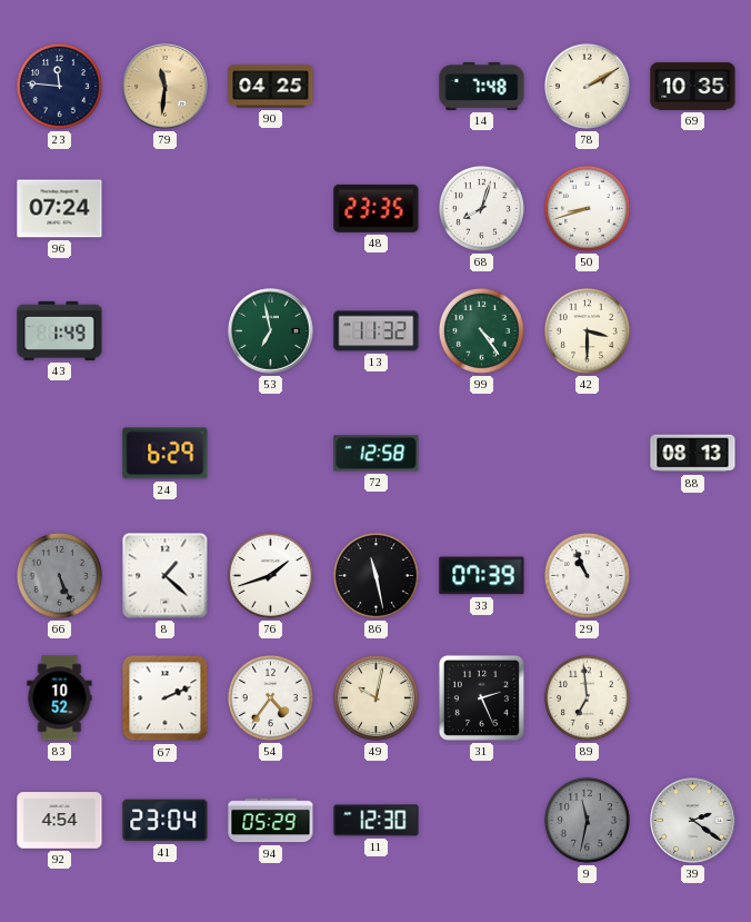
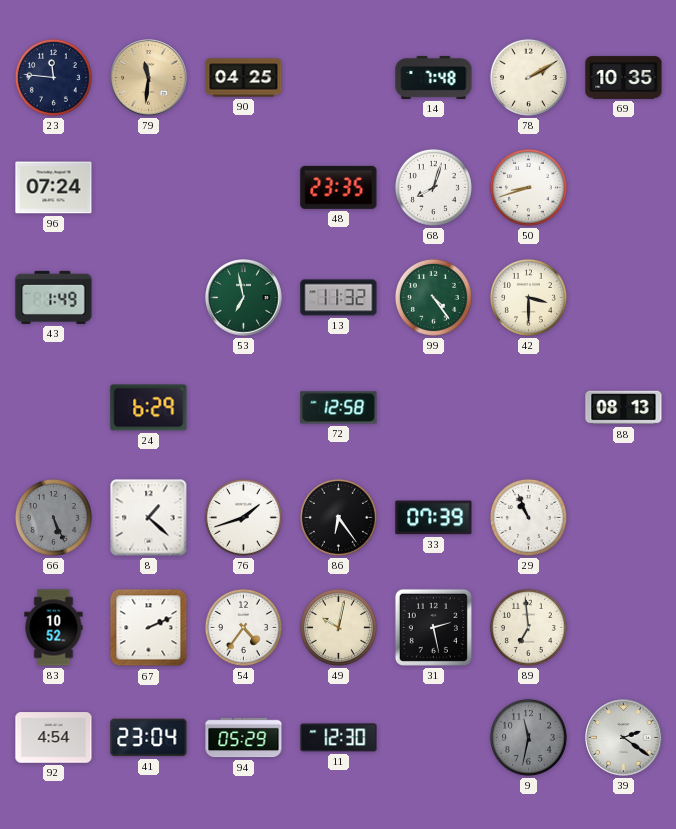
86: 11:28 -> 6:24 (338, 517)
31: 2:26 -> 2:28 (433, 627)
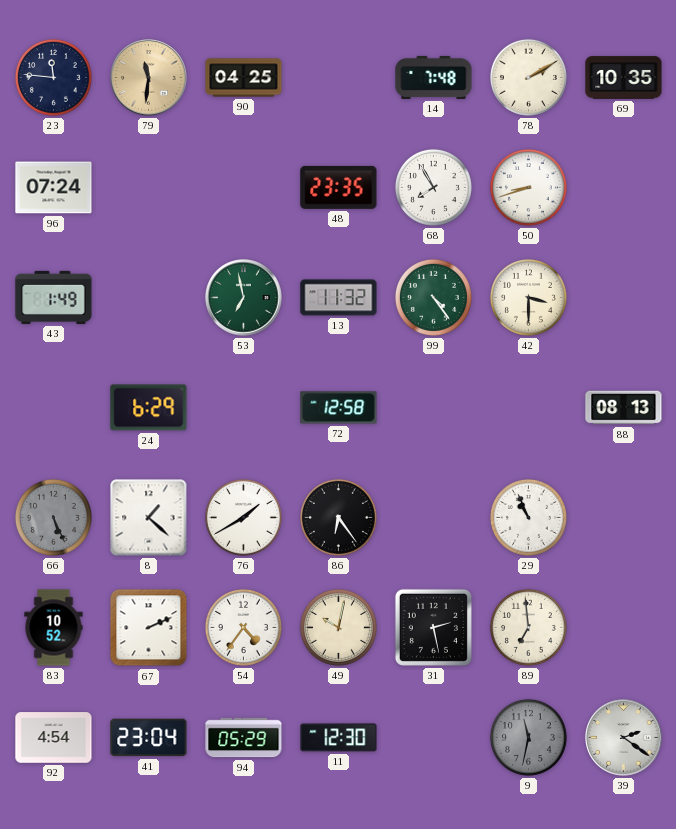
68: 8:03 -> 7:55 (433, 187)
76: 1:42 -> 1:40 (243, 517)
33: 07:39 -> none (434, 518)
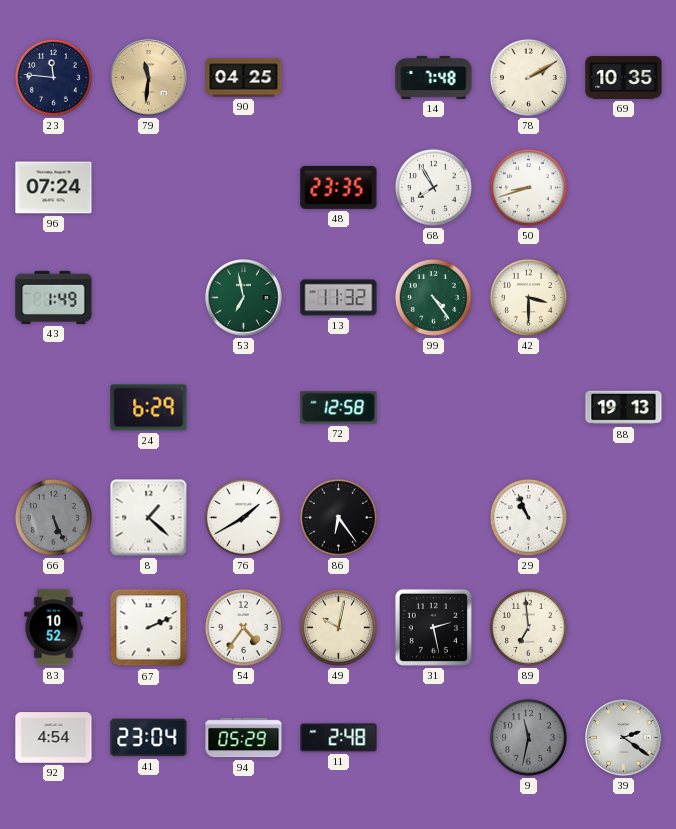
88: 08:13 -> 19:13 (624, 408)
11: 12:30 -> 2:48 (339, 738)
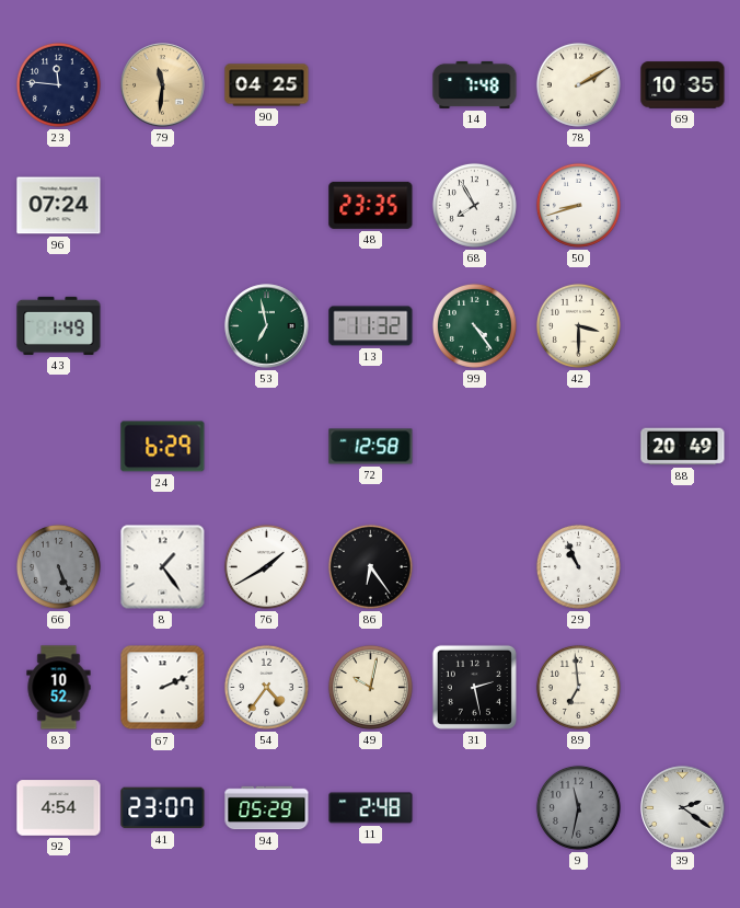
88: 19:13 -> 20:49 (683, 447)
8: 1:22 -> 1:24 (163, 567)
41: 23:04 -> 23:07 (163, 808)
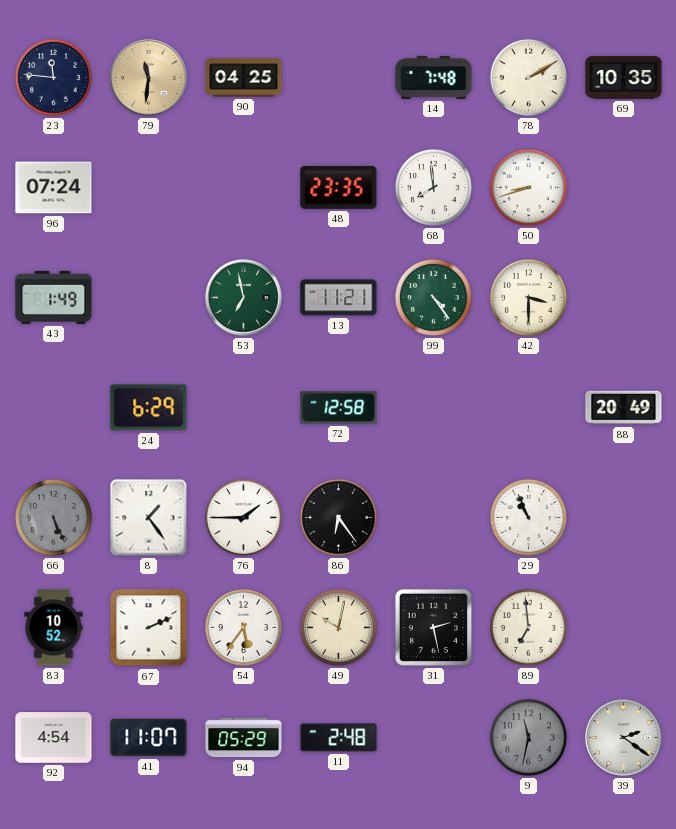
68: 7:55 -> 7:59 (433, 187)
13: 11:32 -> 11:21 (339, 298)
76: 1:40 -> 1:45 (243, 517)
54: 4:36 -> 5:36 (243, 627)
41: 23:07 -> 11:07 (149, 738)
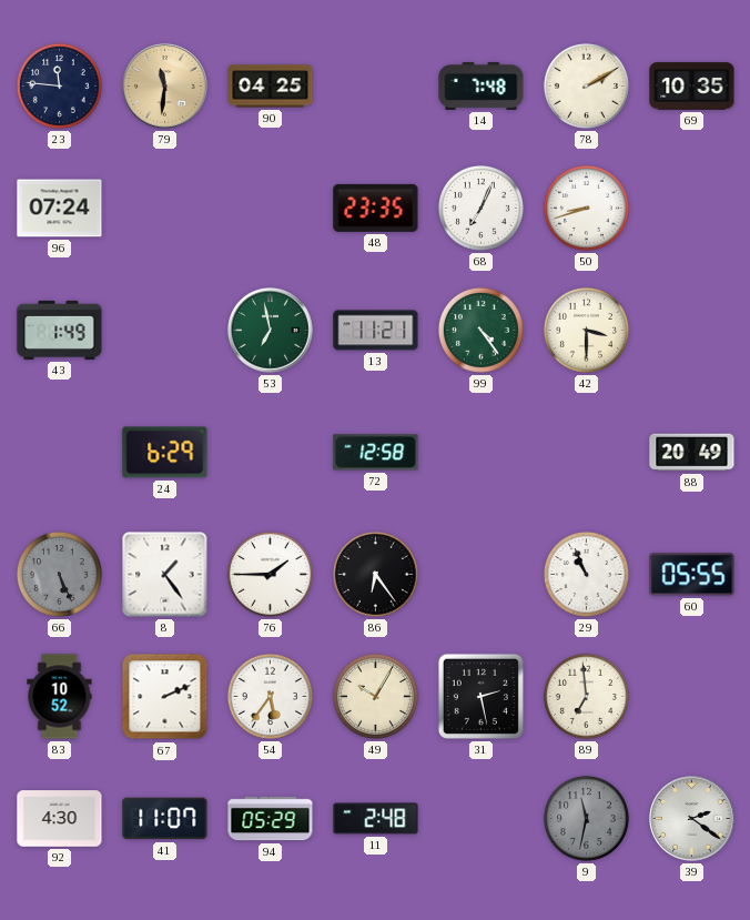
68: 7:59 -> 7:04 (480, 208)
60: none -> 05:55 (692, 575)
49: 10:02 -> 10:05 (375, 696)
92: 4:54 -> 4:30 (60, 819)
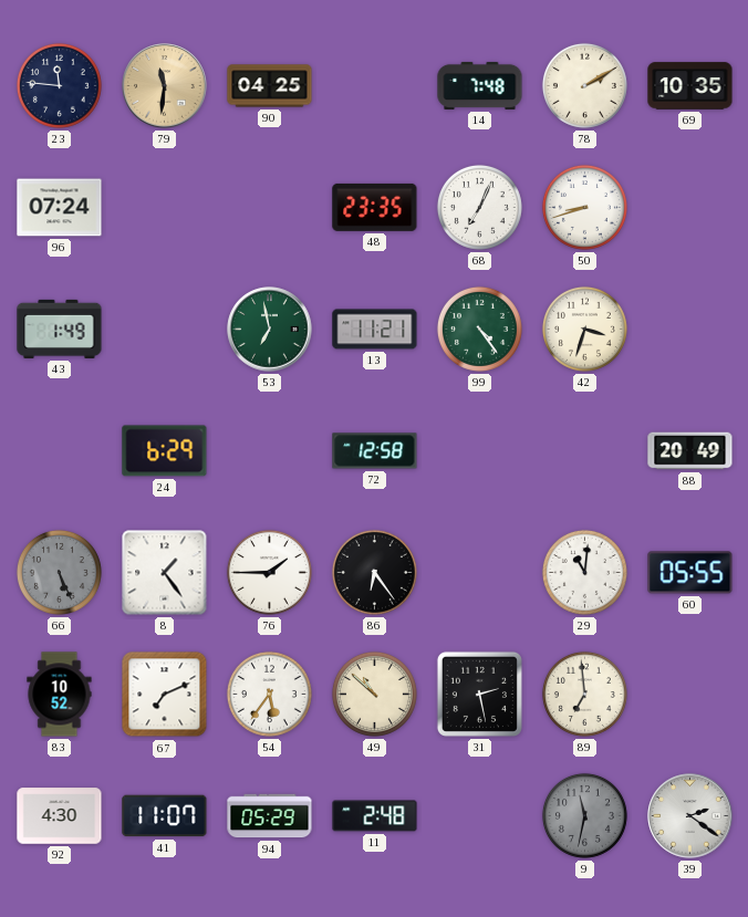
42: 3:30 -> 3:33 (584, 329)
29: 10:56 -> 11:01 (584, 572)
67: 2:11 -> 7:11 (165, 695)
49: 10:05 -> 10:52 (374, 694)
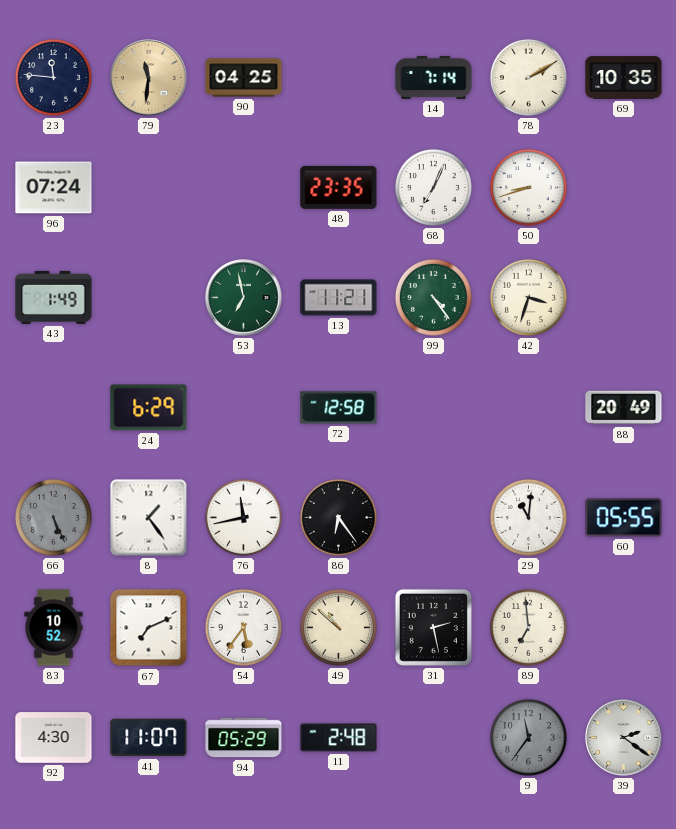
14: 7:48 -> 7:14 (434, 77)
76: 1:45 -> 11:43 (243, 517)
9: 11:32 -> 11:36 (528, 737)
